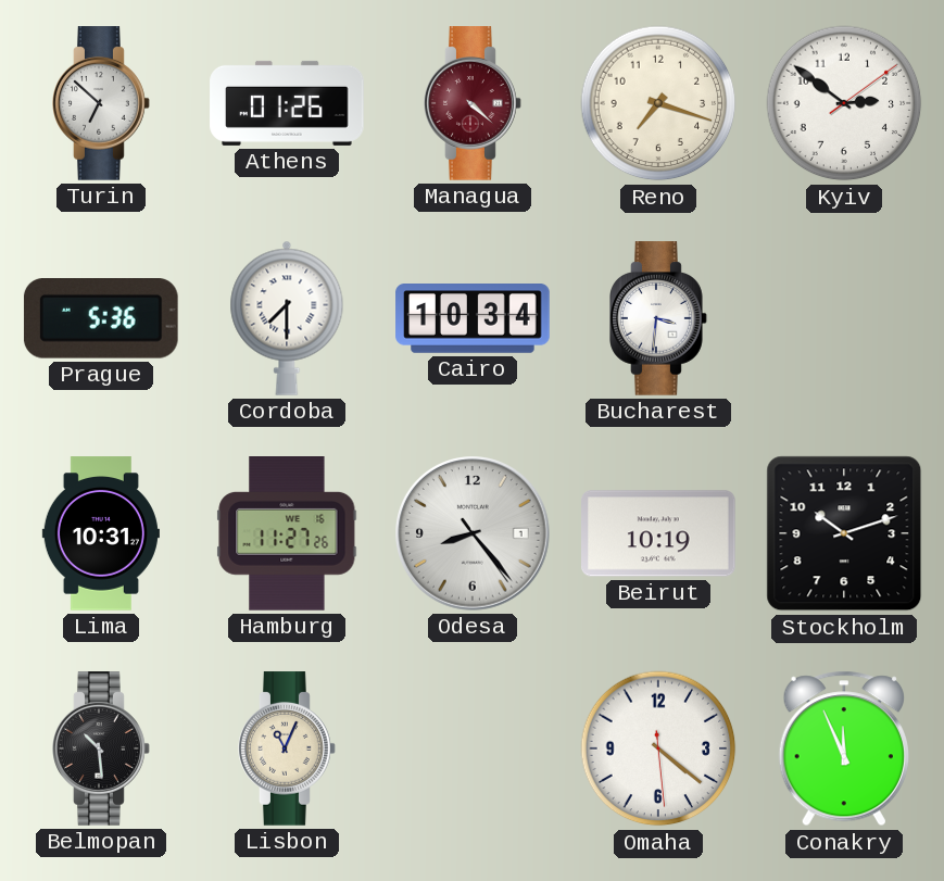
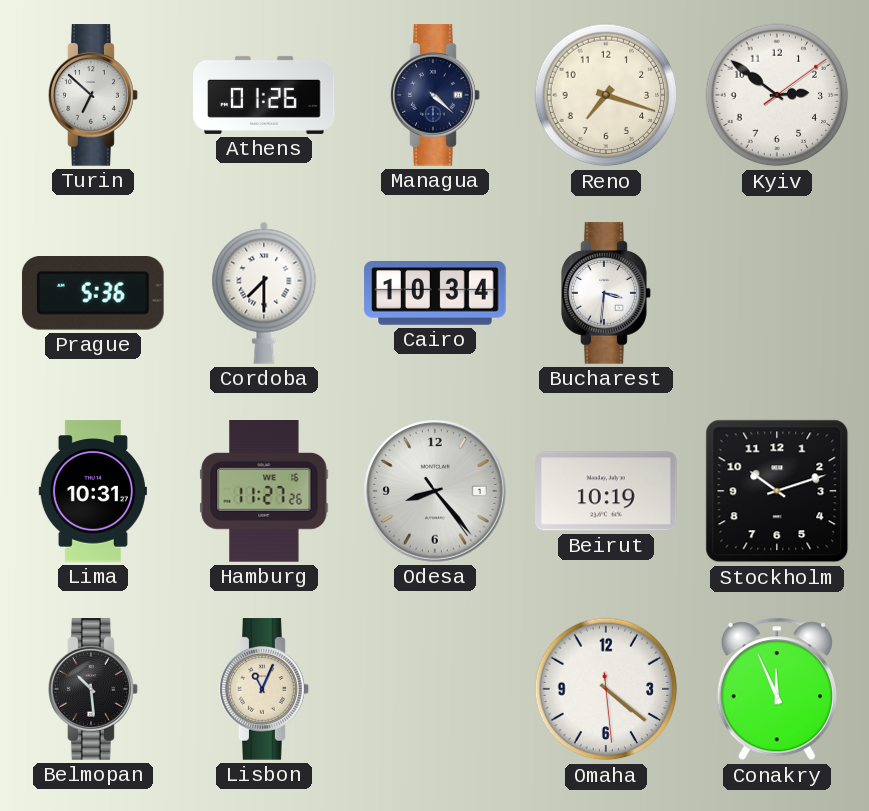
Managua dial: burgundy -> navy (435, 95)
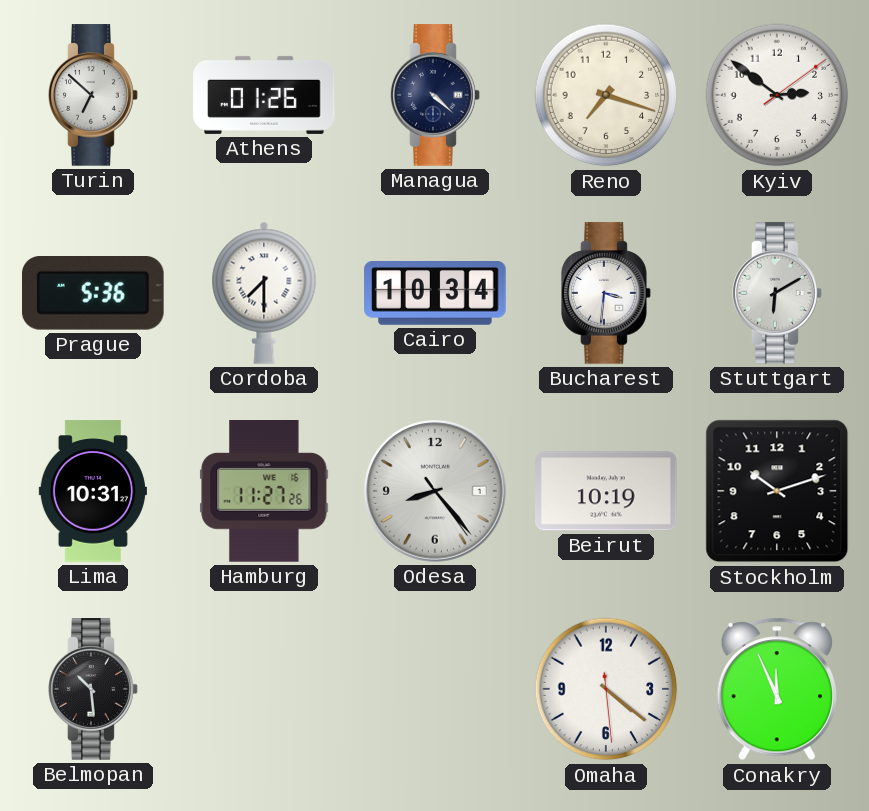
Stuttgart: none -> 6:10 (777, 293)
Lisbon: 11:04 -> none (264, 689)
